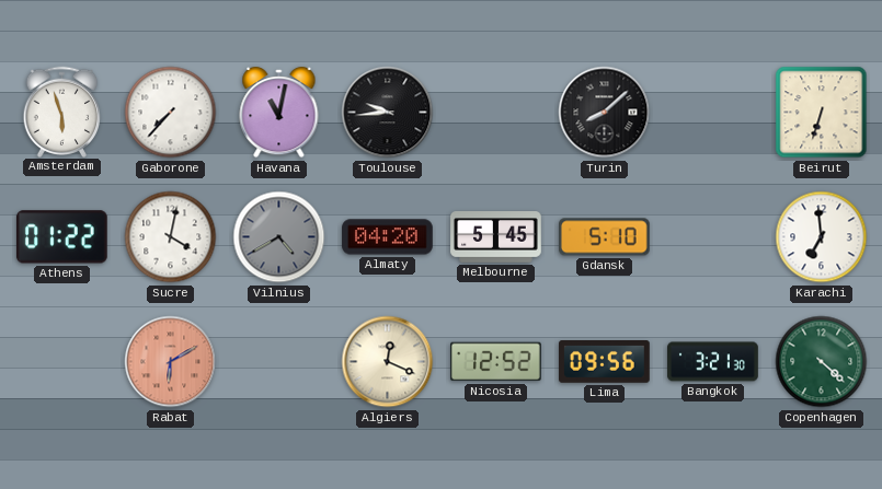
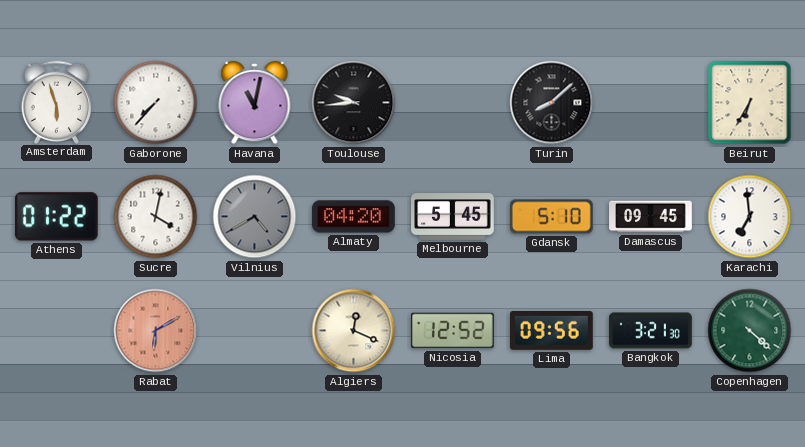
Beirut: 6:33 -> 6:35 (750, 103)
Damascus: none -> 09:45 (651, 217)
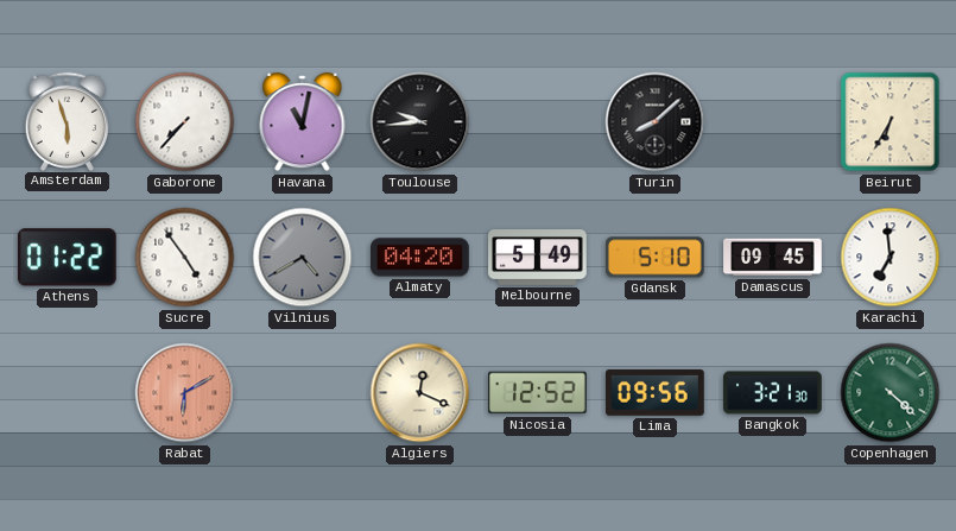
Sucre: 4:02 -> 4:54 (185, 258)
Melbourne: 5:45 -> 5:49 (538, 258)
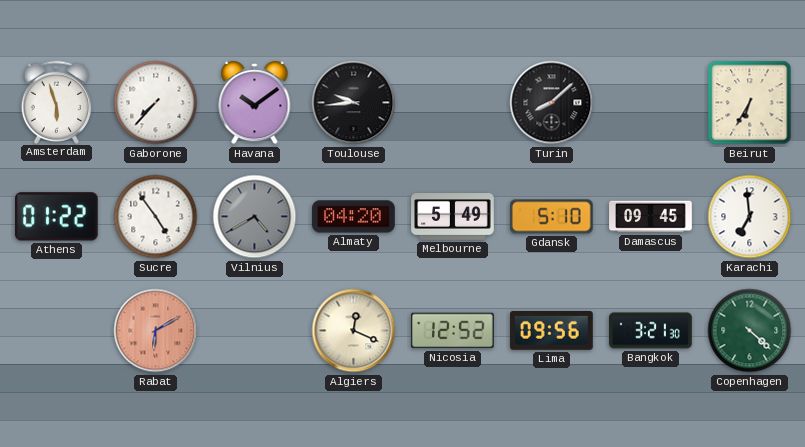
Havana: 11:02 -> 10:09 (255, 103)
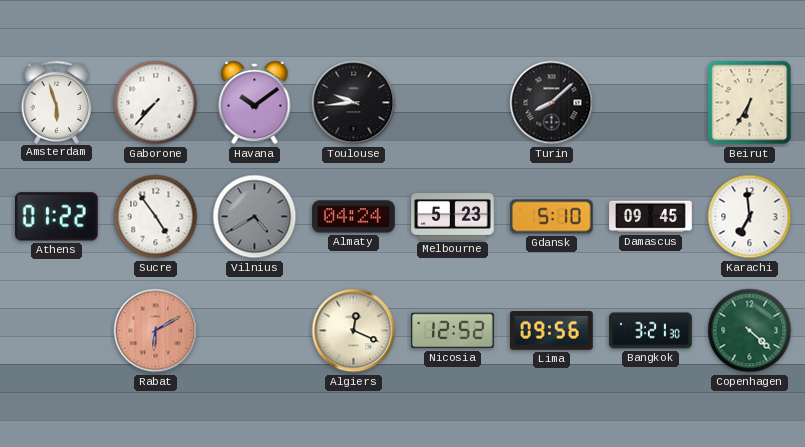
Almaty: 04:20 -> 04:24 (354, 217)
Melbourne: 5:49 -> 5:23 (453, 217)
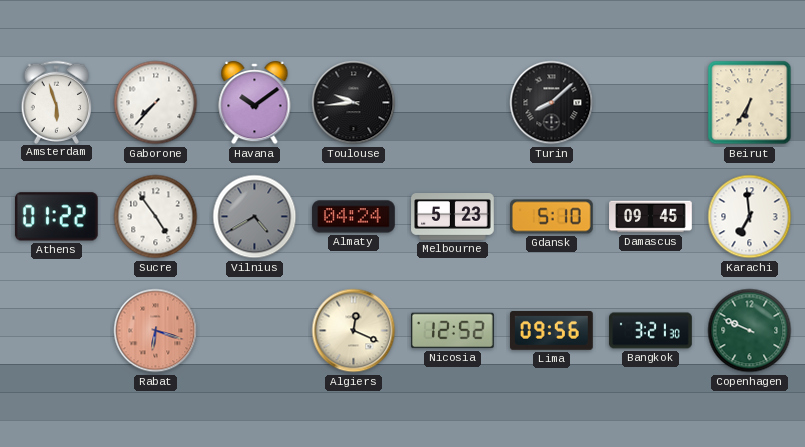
Rabat: 6:10 -> 6:18 (156, 331)
Copenhagen: 4:22 -> 9:49 (750, 331)
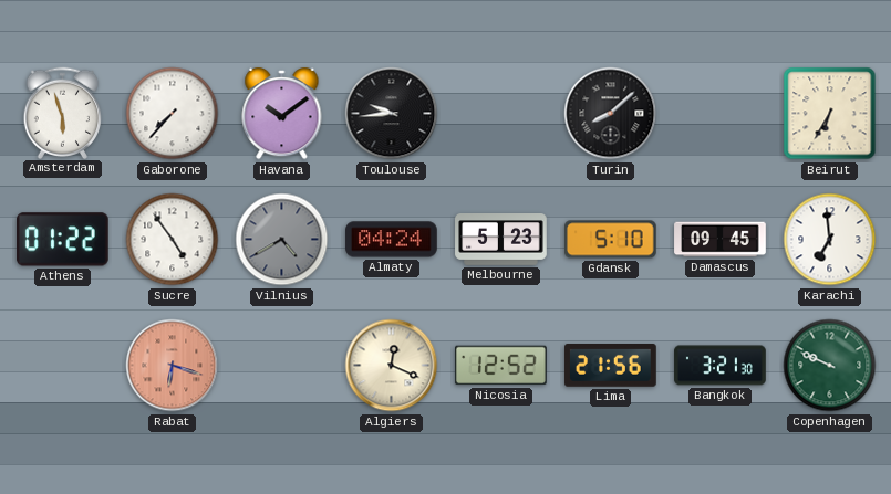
Lima: 09:56 -> 21:56 (611, 366)
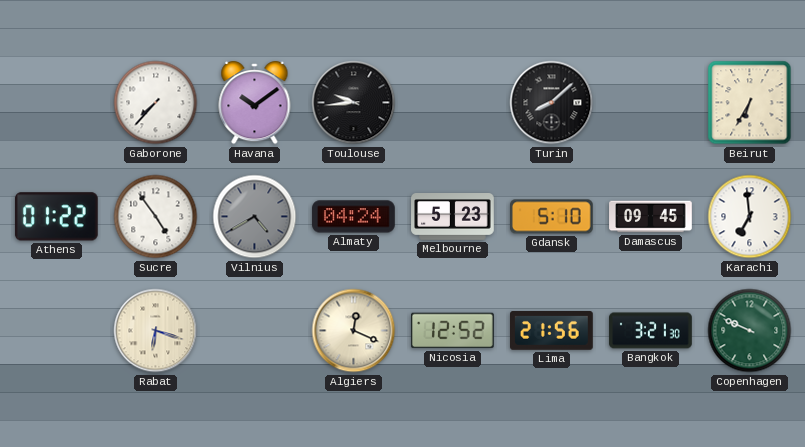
Amsterdam: 5:57 -> none (63, 113)
Rabat dial: salmon -> cream (156, 331)
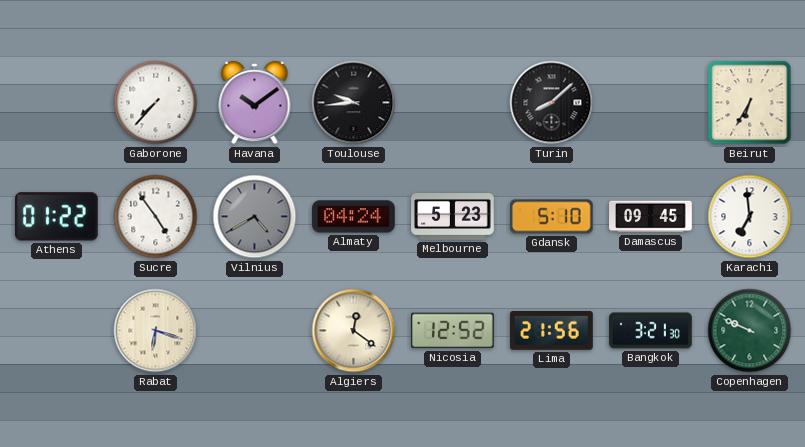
Algiers: 12:19 -> 12:21 (354, 331)
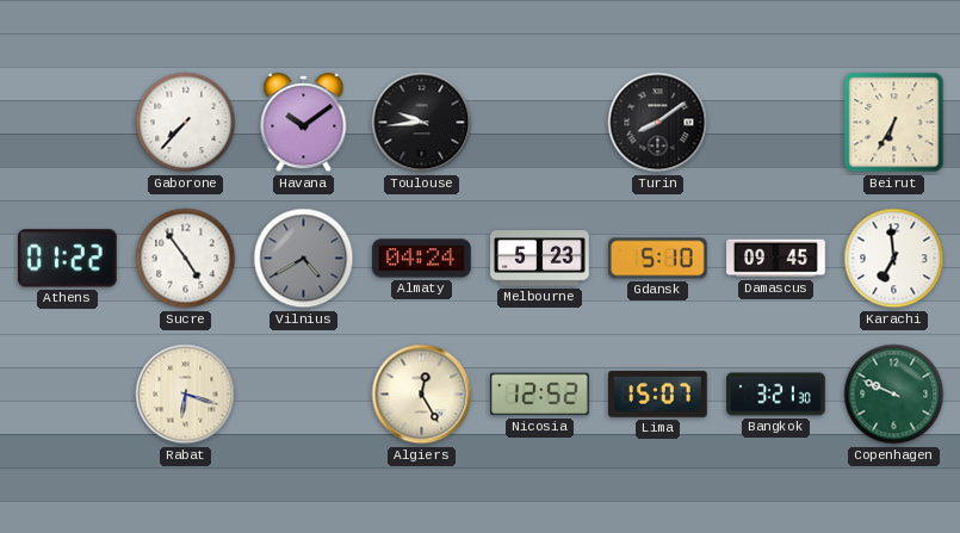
Turin: 8:08 -> 8:09 (658, 123)
Algiers: 12:21 -> 12:25 (422, 395)
Lima: 21:56 -> 15:07 (658, 395)
